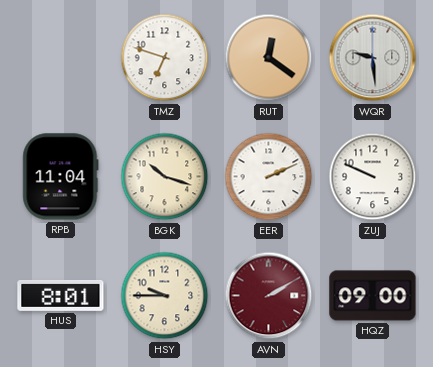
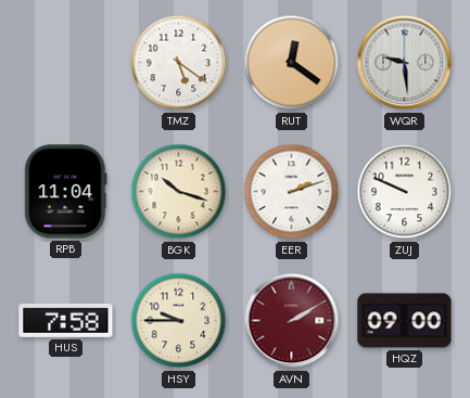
TMZ: 6:48 -> 5:21 (179, 63)
EER: 2:11 -> 2:12 (292, 192)
HUS: 8:01 -> 7:58 (66, 320)
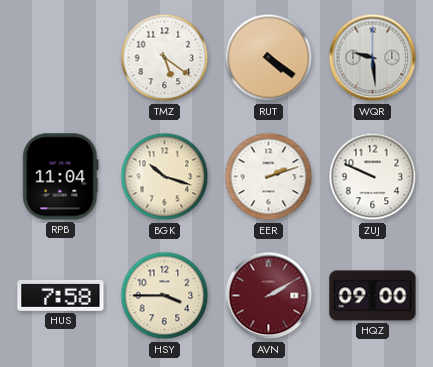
RUT: 12:21 -> 4:21 (269, 58)
HSY: 9:45 -> 3:45 (165, 296)
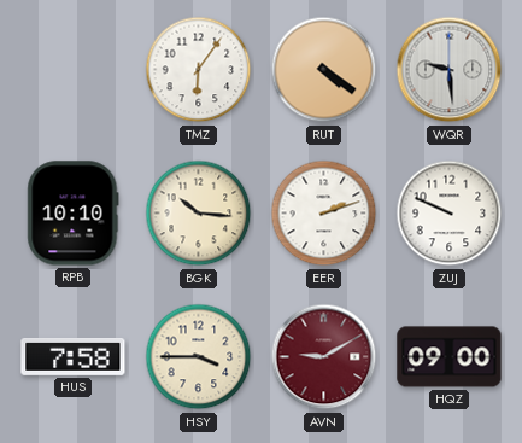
TMZ: 5:21 -> 6:06 (199, 70)
RPB: 11:04 -> 10:10 (74, 214)
BGK: 10:18 -> 10:16 (199, 214)
AVN: 2:10 -> 9:10 (324, 357)
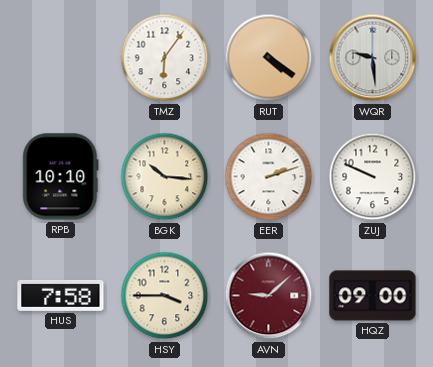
AVN: 9:10 -> 9:08 (269, 296)
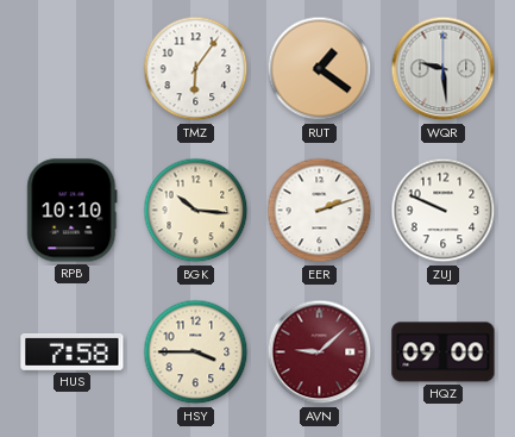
RUT: 4:21 -> 1:21 (320, 69)
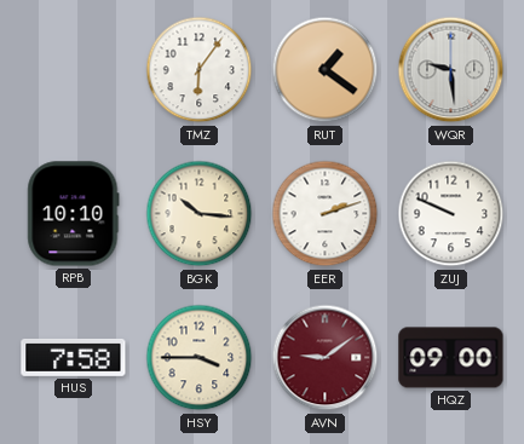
AVN: 9:08 -> 9:09 (326, 358)
